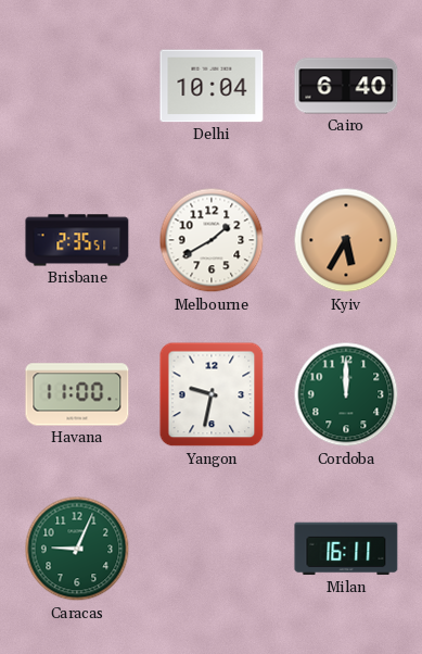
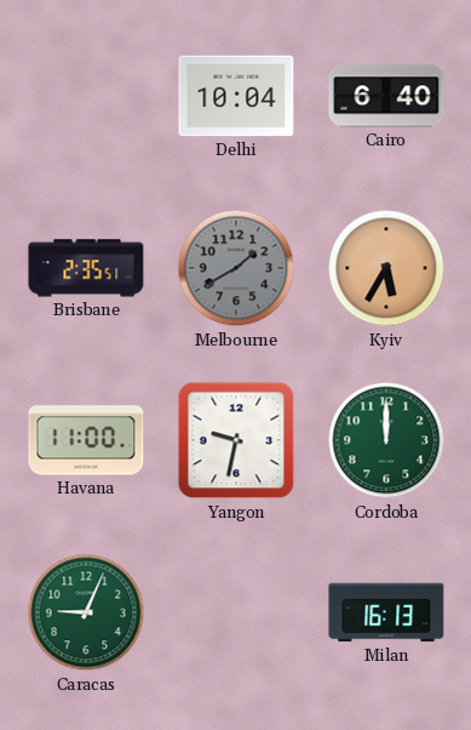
Melbourne dial: white -> grey (236, 268)
Milan: 16:11 -> 16:13 (386, 612)
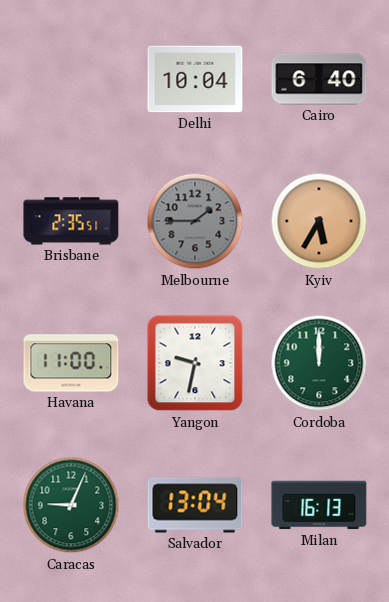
Melbourne: 1:40 -> 1:45 (195, 221)
Salvador: none -> 13:04 (195, 505)
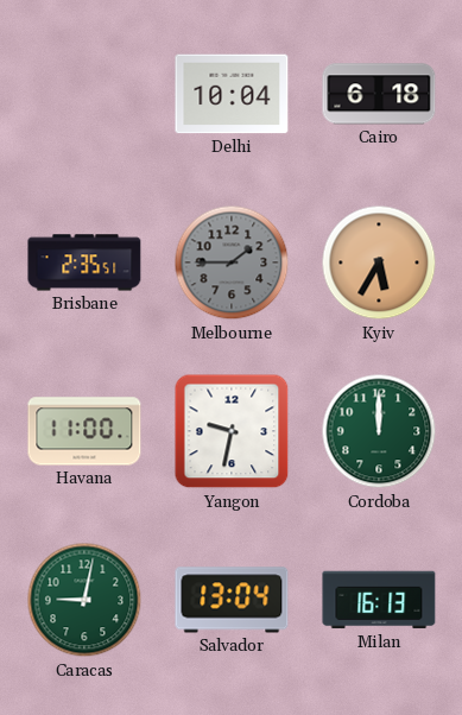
Cairo: 6:40 -> 6:18 (379, 94)
Caracas: 9:04 -> 9:02 (84, 600)
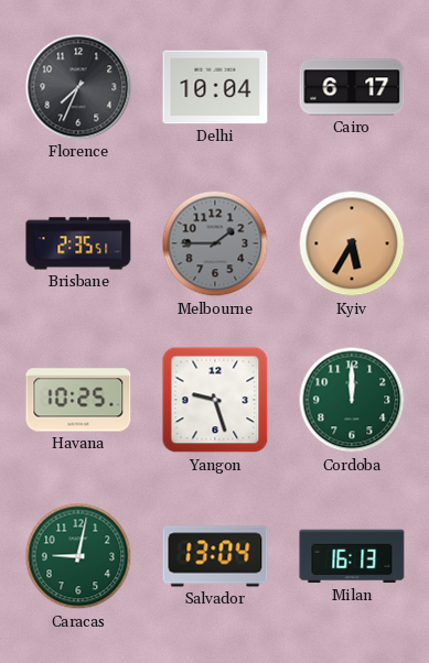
Florence: none -> 7:34 (78, 87)
Cairo: 6:18 -> 6:17 (352, 87)
Havana: 11:00 -> 10:25 (78, 400)
Yangon: 9:32 -> 9:27 (215, 400)
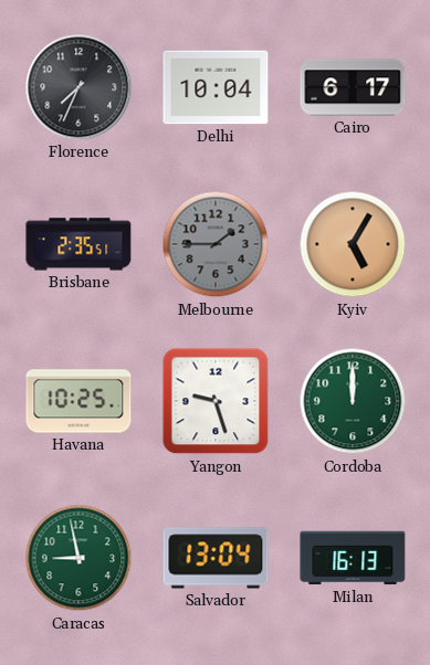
Kyiv: 5:35 -> 5:05 (353, 244)
Caracas: 9:02 -> 8:58 (78, 558)
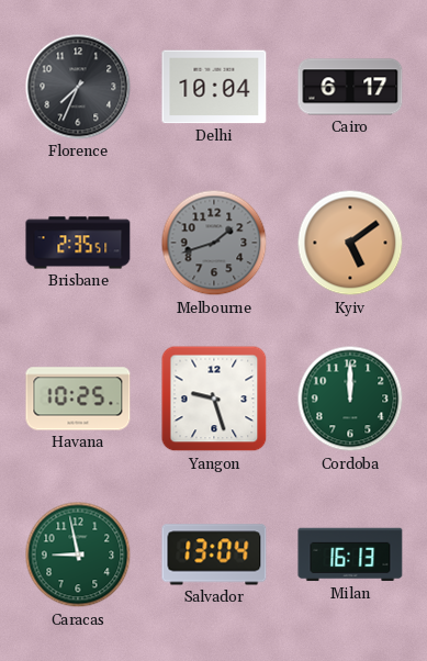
Melbourne: 1:45 -> 1:42 (214, 243)
Kyiv: 5:05 -> 5:09 (350, 243)
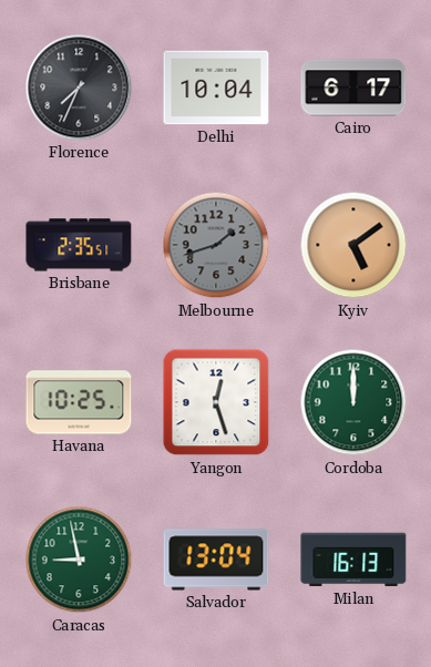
Yangon: 9:27 -> 12:27 (216, 402)
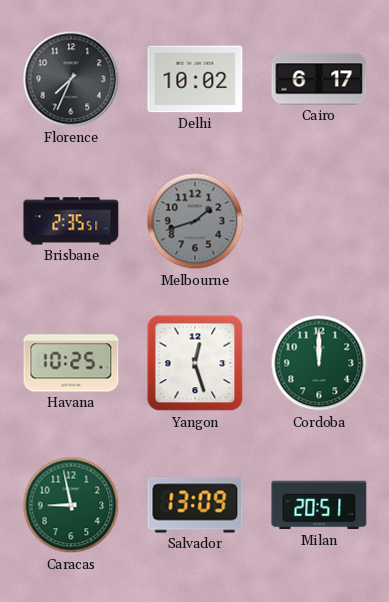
Delhi: 10:04 -> 10:02 (195, 79)
Kyiv: 5:09 -> none (353, 245)
Salvador: 13:04 -> 13:09 (195, 505)
Milan: 16:13 -> 20:51 (319, 505)
